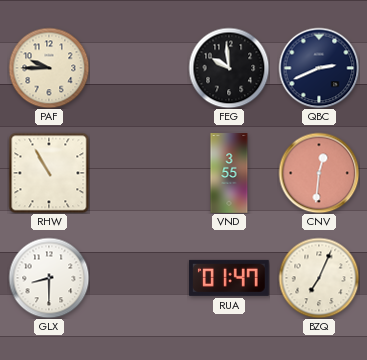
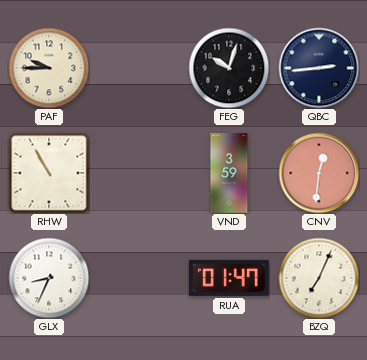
FEG: 9:59 -> 10:03 (229, 68)
QBC: 2:41 -> 2:44 (319, 68)
VND: 3:55 -> 3:59 (229, 173)
GLX: 8:30 -> 8:34 (49, 278)
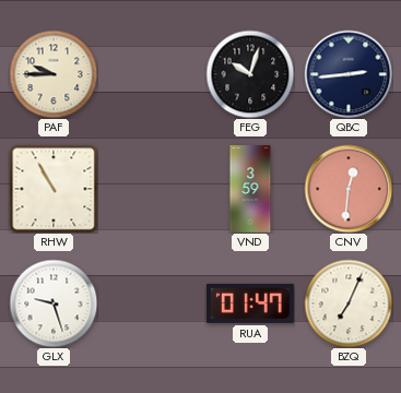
GLX: 8:34 -> 9:27 (54, 303)
